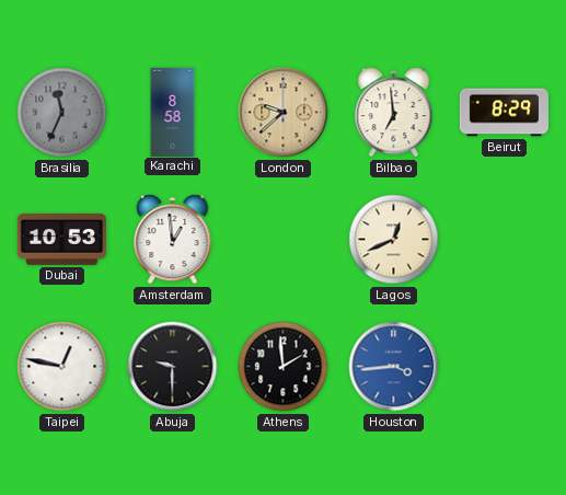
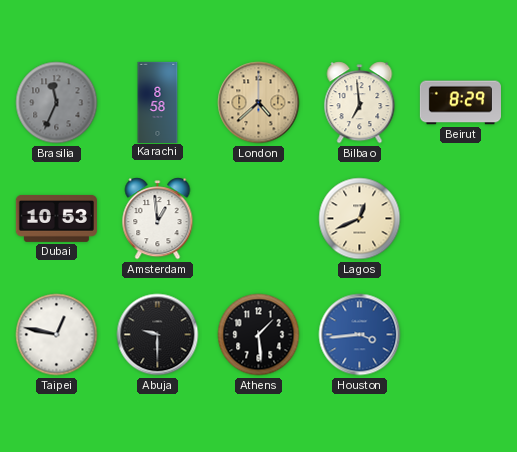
London: 9:38 -> 4:38 (259, 103)
Athens: 1:59 -> 1:29 (259, 335)
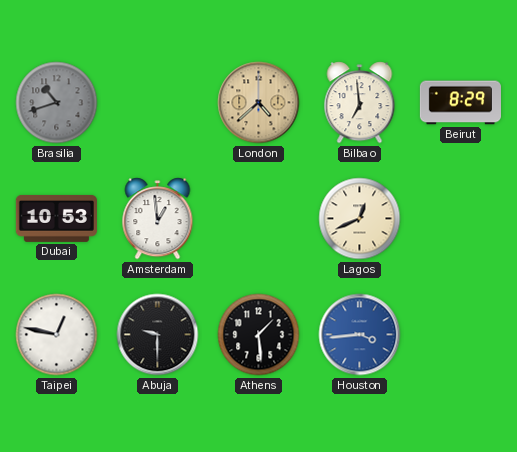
Brasilia: 11:34 -> 10:42 (57, 103)
Karachi: 8:58 -> none (158, 102)
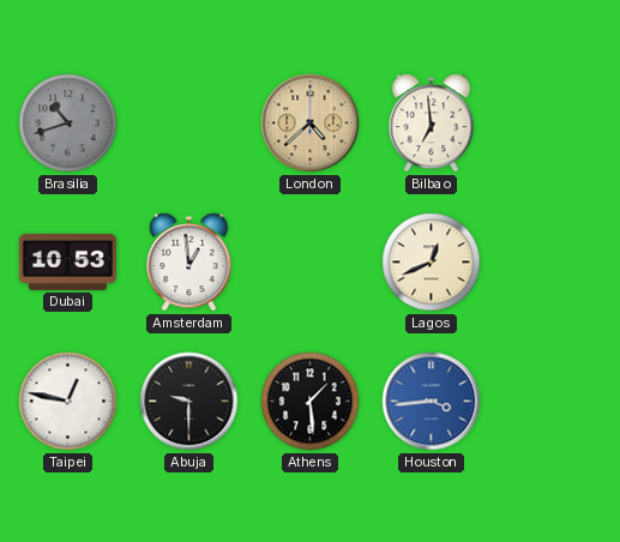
Beirut: 8:29 -> none (460, 103)
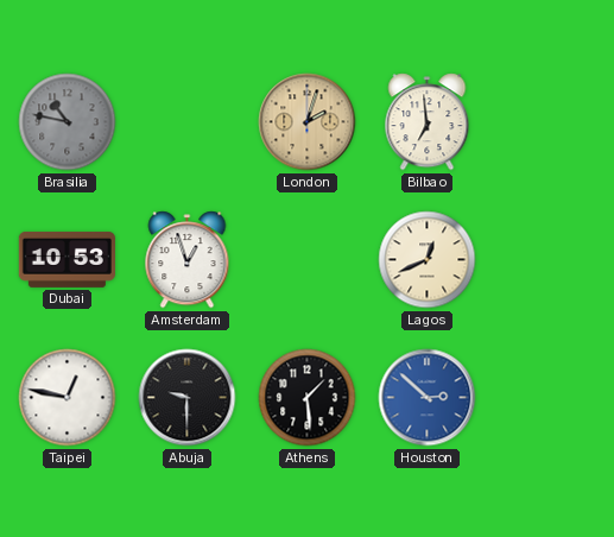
Brasilia: 10:42 -> 10:47 (68, 122)
London: 4:38 -> 2:03 (308, 122)
Amsterdam: 12:59 -> 12:57 (188, 260)
Houston: 3:44 -> 2:52 (428, 398)
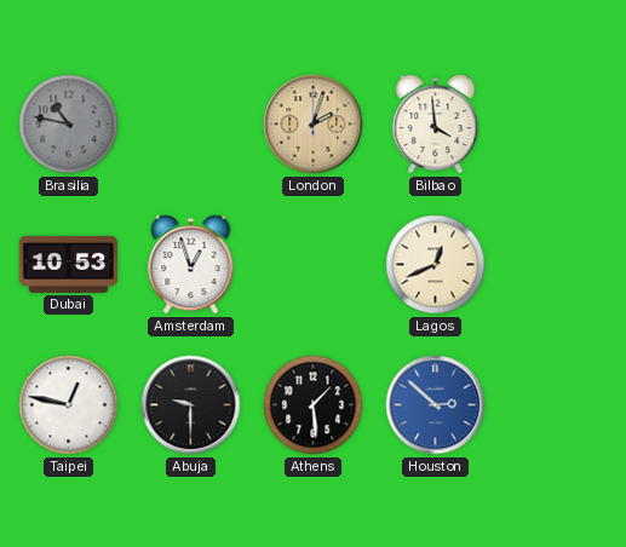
Bilbao: 6:59 -> 3:59 (436, 125)
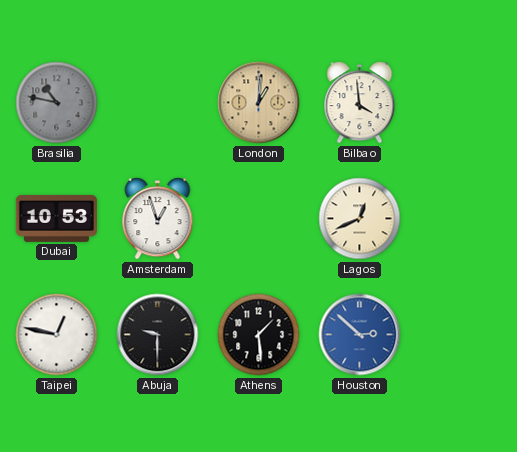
London: 2:03 -> 1:01 (259, 103)
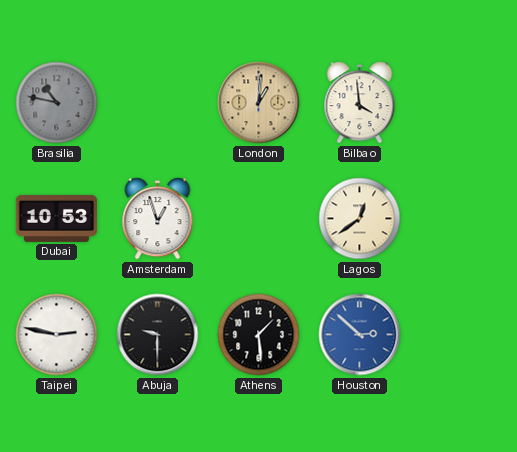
Lagos: 12:41 -> 12:39 (360, 219)
Taipei: 12:47 -> 2:47 (57, 335)
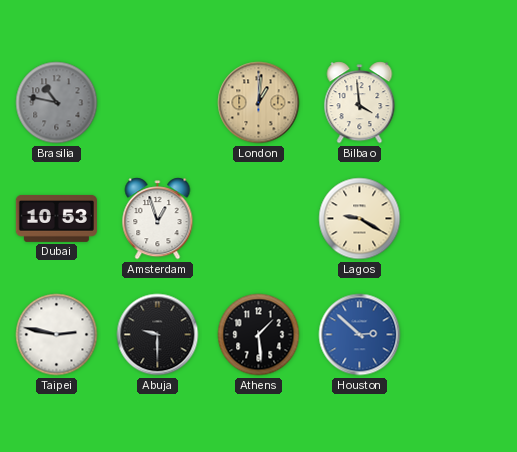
Lagos: 12:39 -> 9:20 (360, 219)
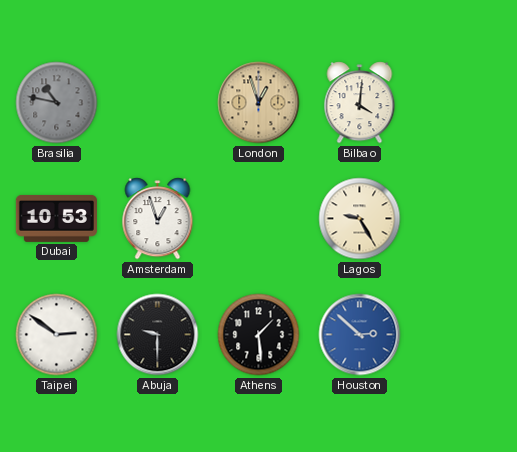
London: 1:01 -> 12:57 (259, 103)
Bilbao: 3:59 -> 4:01 (360, 103)
Lagos: 9:20 -> 9:25 (360, 219)
Taipei: 2:47 -> 2:51 (57, 335)
